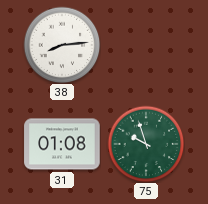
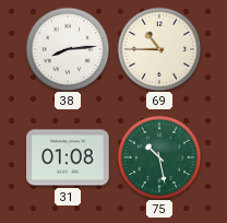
69: none -> 10:45 (159, 49)
75: 9:57 -> 10:28 (159, 157)
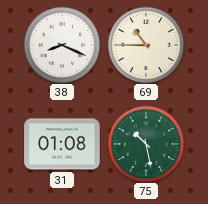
38: 8:14 -> 8:19 (62, 45)
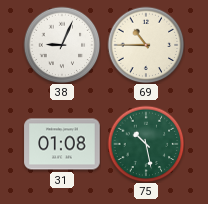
38: 8:19 -> 9:04 (62, 45)
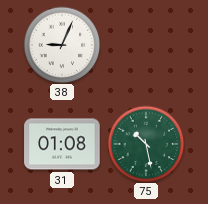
69: 10:45 -> none (146, 45)
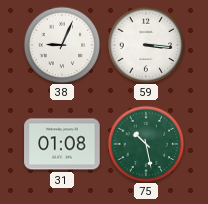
59: none -> 3:16 (146, 45)
